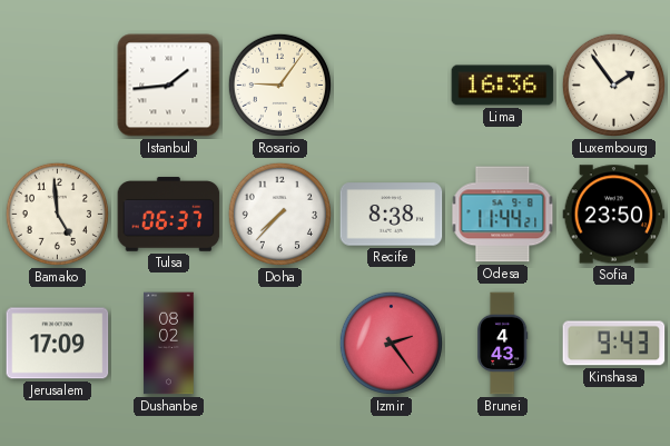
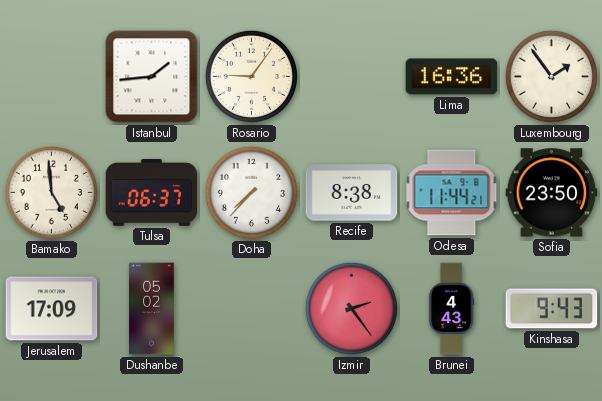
Dushanbe: 08:02 -> 05:02 (152, 309)
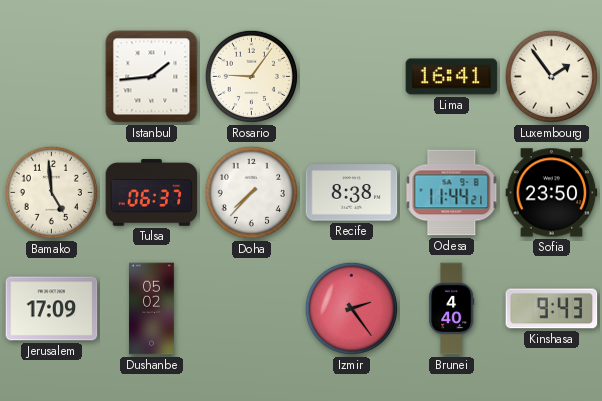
Lima: 16:36 -> 16:41 (452, 77)
Brunei: 4:43 -> 4:40 (452, 309)
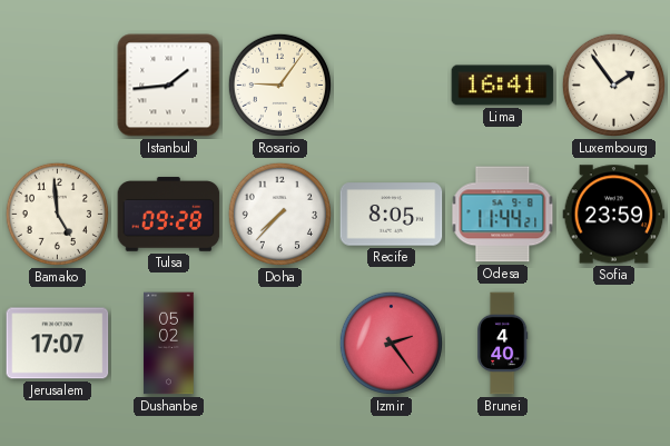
Tulsa: 06:37 -> 09:28 (169, 215)
Recife: 8:38 -> 8:05 (392, 215)
Sofia: 23:50 -> 23:59 (614, 215)
Jerusalem: 17:09 -> 17:07 (58, 344)
Kinshasa: 9:43 -> none (552, 309)
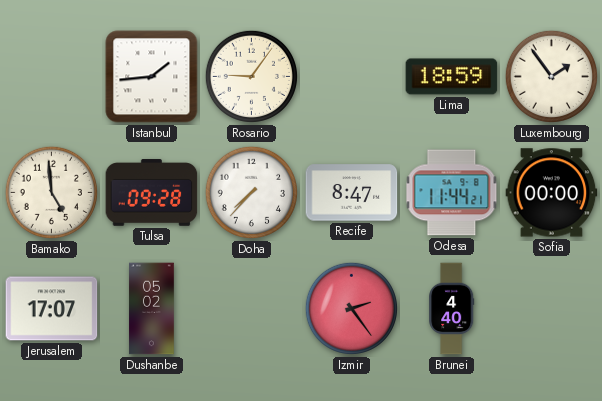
Lima: 16:41 -> 18:59 (452, 77)
Recife: 8:05 -> 8:47 (352, 193)
Sofia: 23:59 -> 00:00 (552, 193)
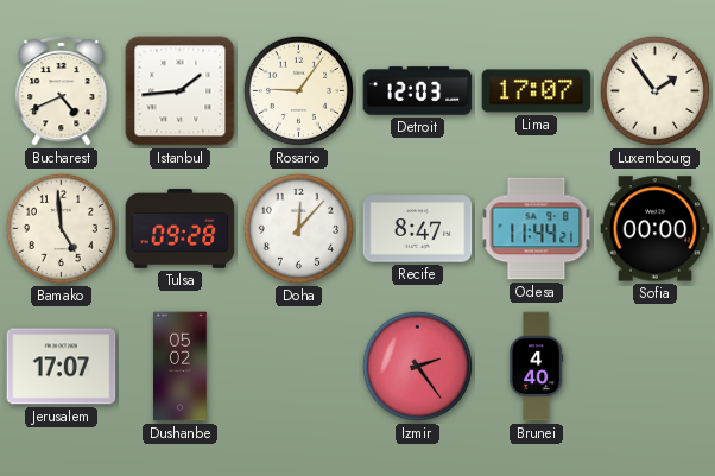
Bucharest: none -> 4:41 (62, 90)
Detroit: none -> 12:03 (418, 91)
Lima: 18:59 -> 17:07 (537, 91)
Doha: 7:37 -> 12:07 (298, 228)
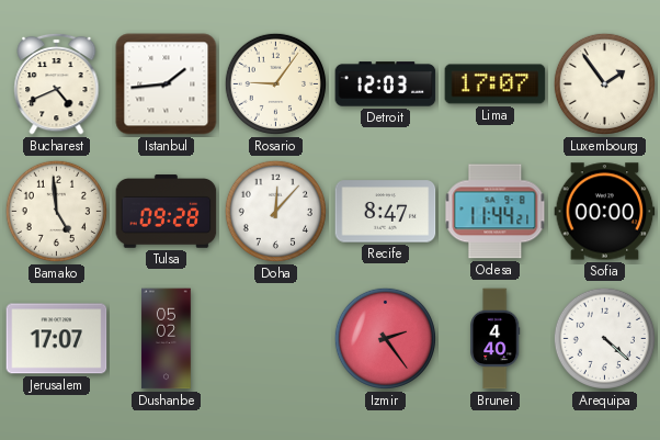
Arequipa: none -> 4:22 (604, 338)
